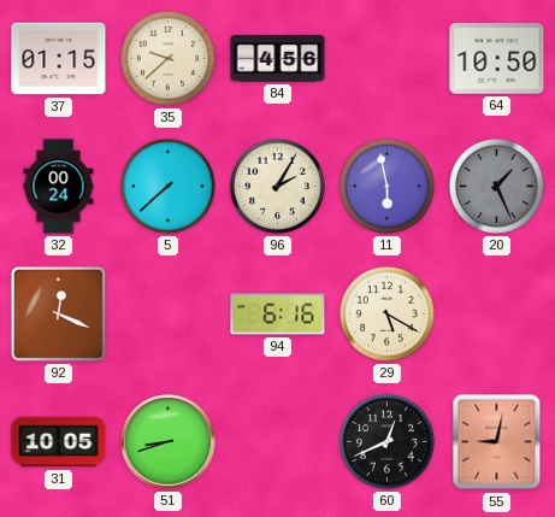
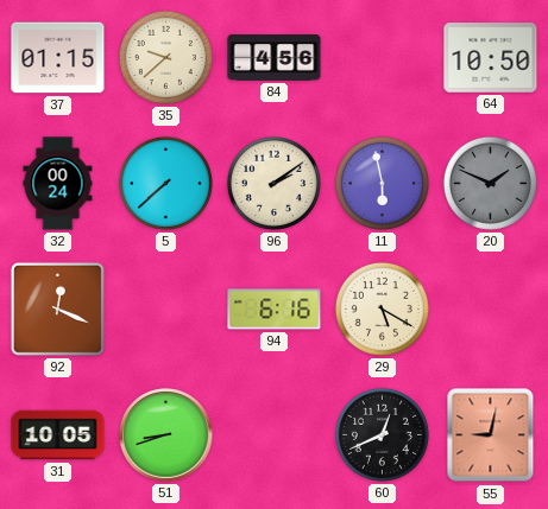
96: 2:05 -> 2:09 (273, 183)
20: 1:26 -> 1:49 (490, 183)
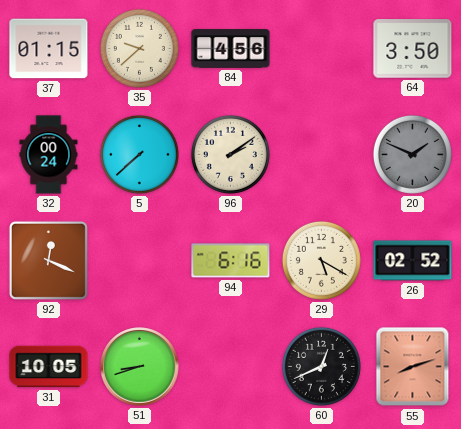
64: 10:50 -> 3:50 (413, 49)
11: 5:58 -> none (382, 183)
26: none -> 02:52 (413, 261)
55: 9:02 -> 8:12 (413, 367)
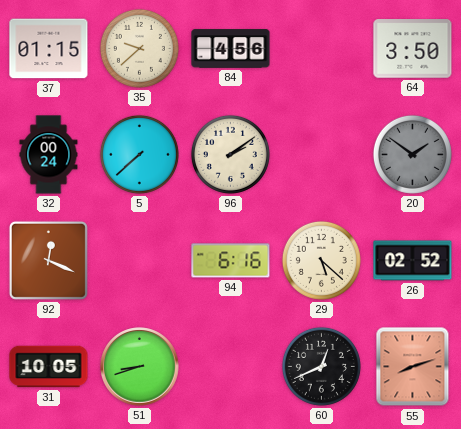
20: 1:49 -> 1:51 (412, 154)
29: 5:20 -> 5:22 (321, 260)
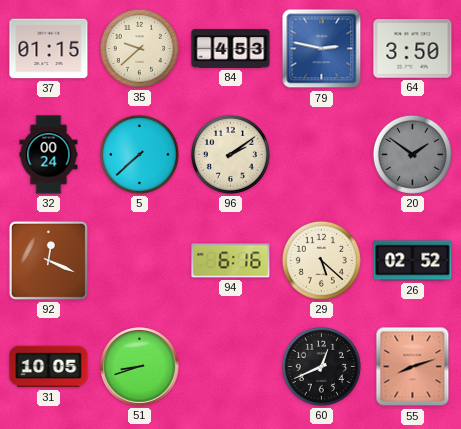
84: 4:56 -> 4:53 (231, 49)
79: none -> 2:47 (322, 49)
